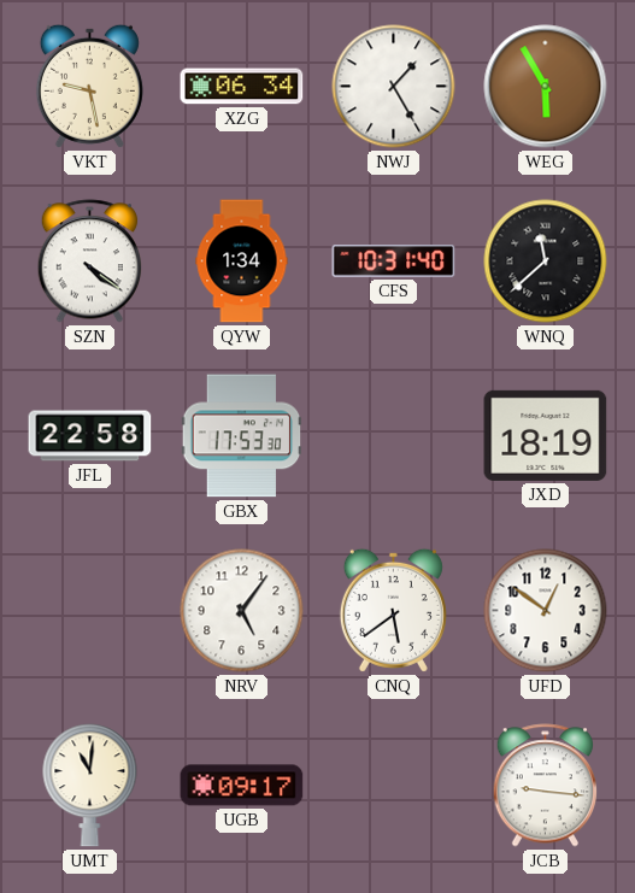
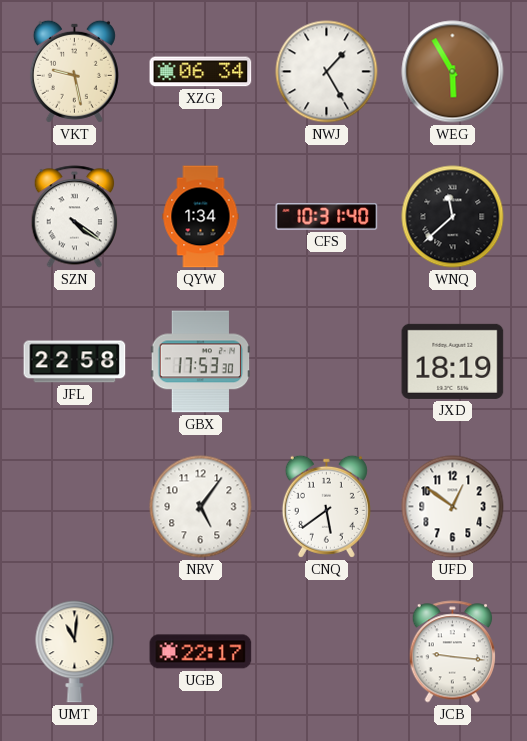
UGB: 09:17 -> 22:17 (201, 652)
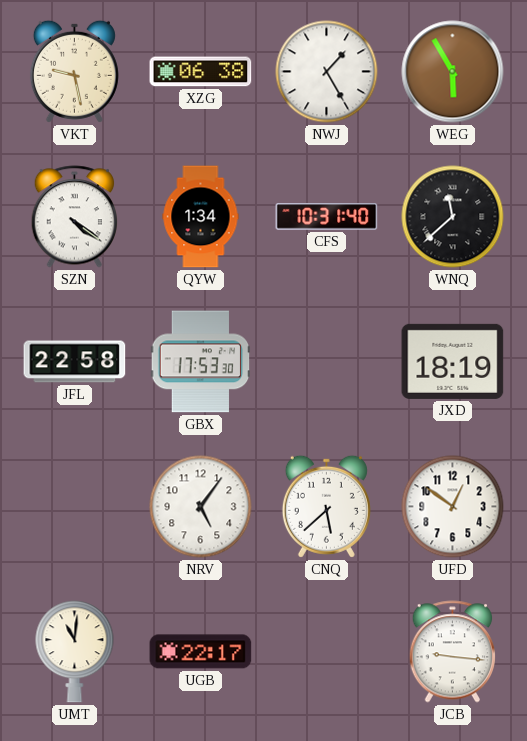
XZG: 06:34 -> 06:38 (201, 72)
CNQ: 5:39 -> 5:38 (326, 506)
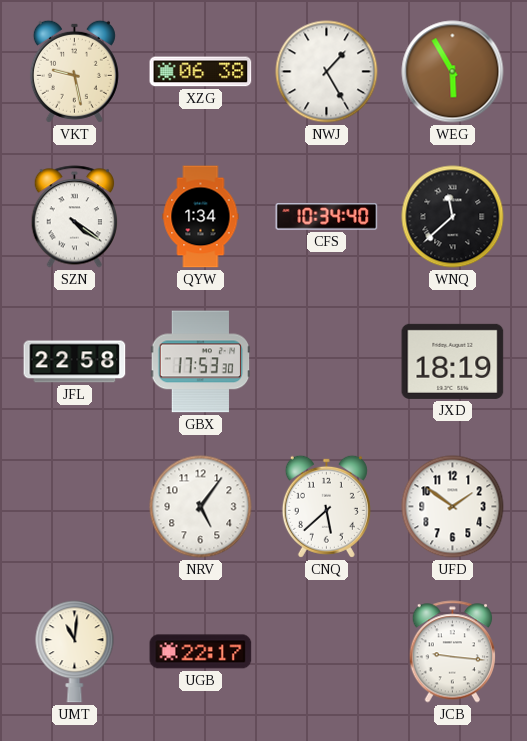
CFS: 10:31 -> 10:34 (327, 217)
UFD: 12:51 -> 1:51 (453, 507)
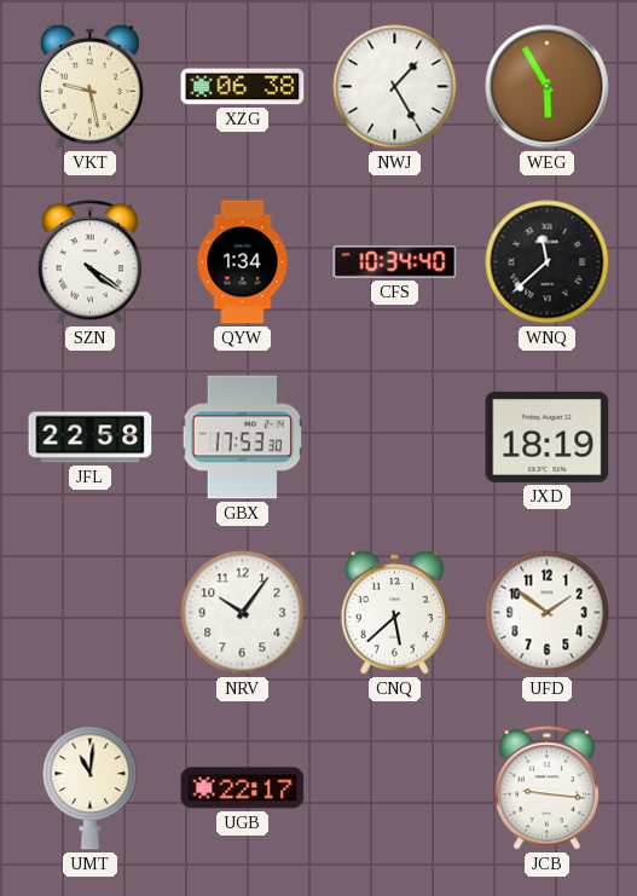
NRV: 5:06 -> 10:06 (243, 613)
